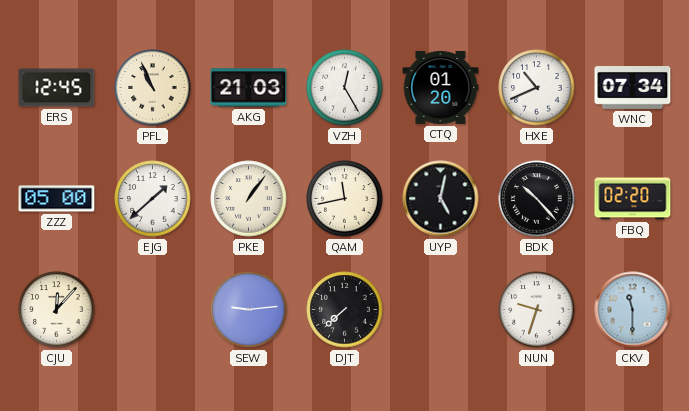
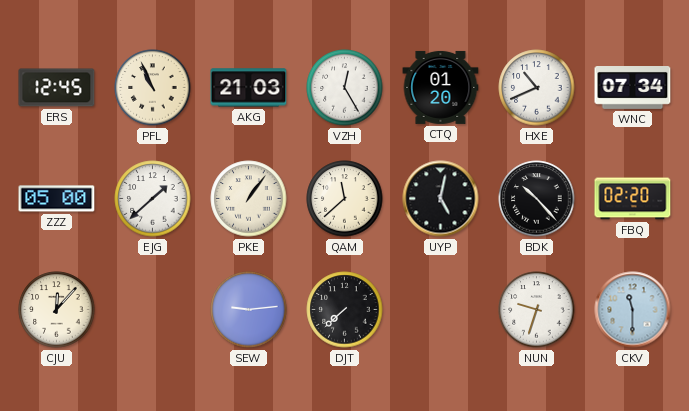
QAM: 11:43 -> 11:38 (345, 199)
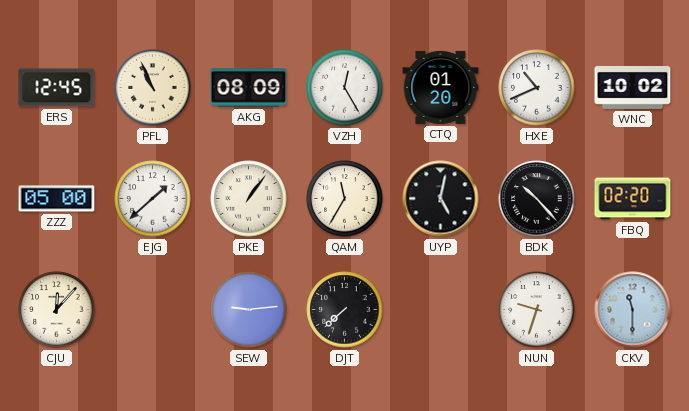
AKG: 21:03 -> 08:09 (249, 88)
WNC: 07:34 -> 10:02 (633, 88)
QAM: 11:38 -> 11:35 (345, 199)
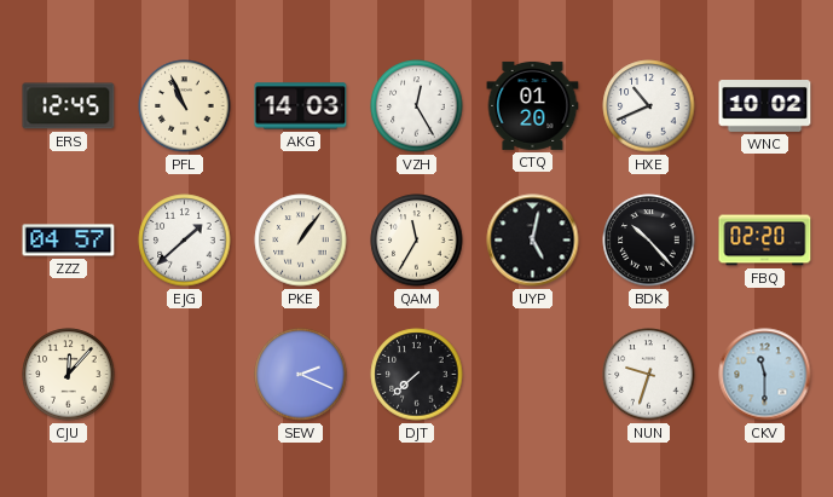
AKG: 08:09 -> 14:03 (301, 106)
ZZZ: 05:00 -> 04:57 (69, 241)
SEW: 9:14 -> 2:19 (301, 375)
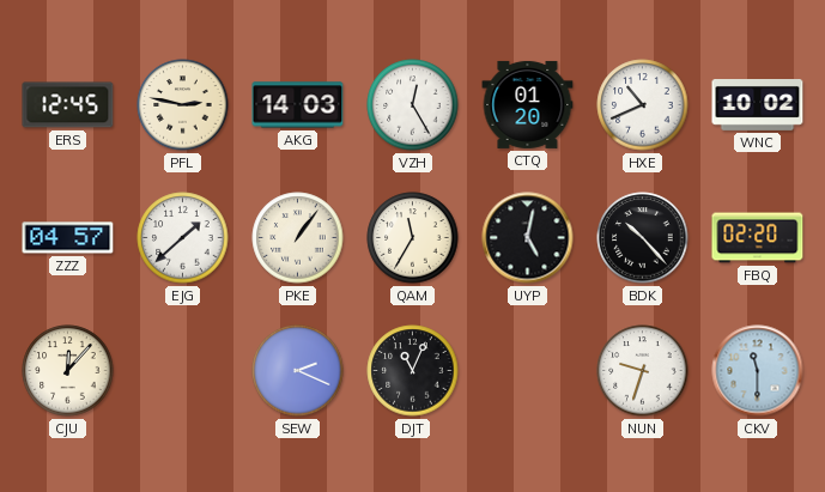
PFL: 10:56 -> 2:47 (183, 105)
DJT: 7:38 -> 11:04 (413, 371)
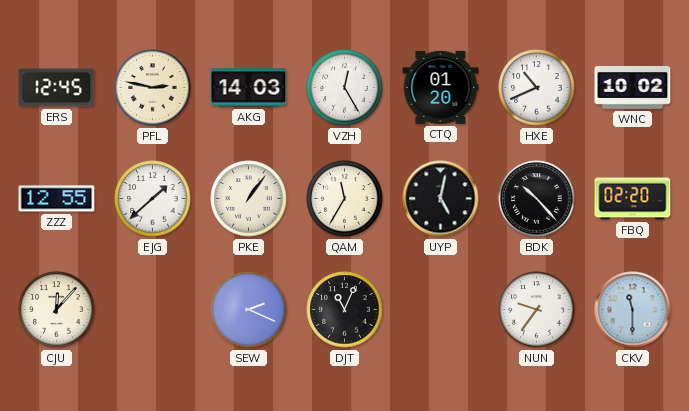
ZZZ: 04:57 -> 12:55 (57, 199)
NUN: 9:33 -> 9:36 (537, 310)
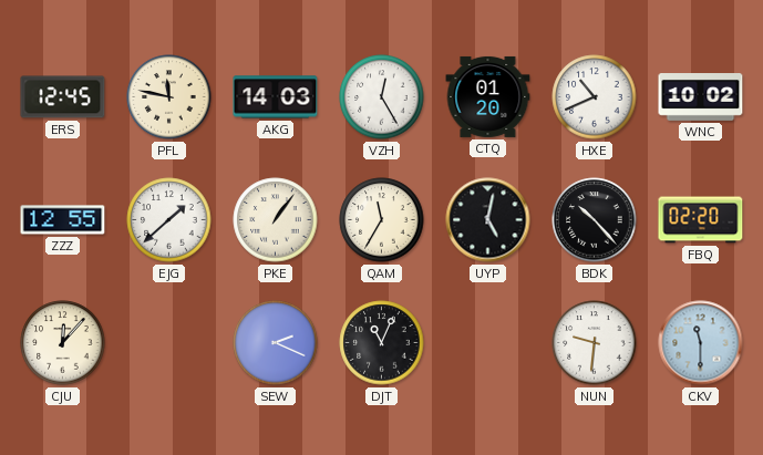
PFL: 2:47 -> 11:47 (169, 97)
NUN: 9:36 -> 9:31 (595, 343)
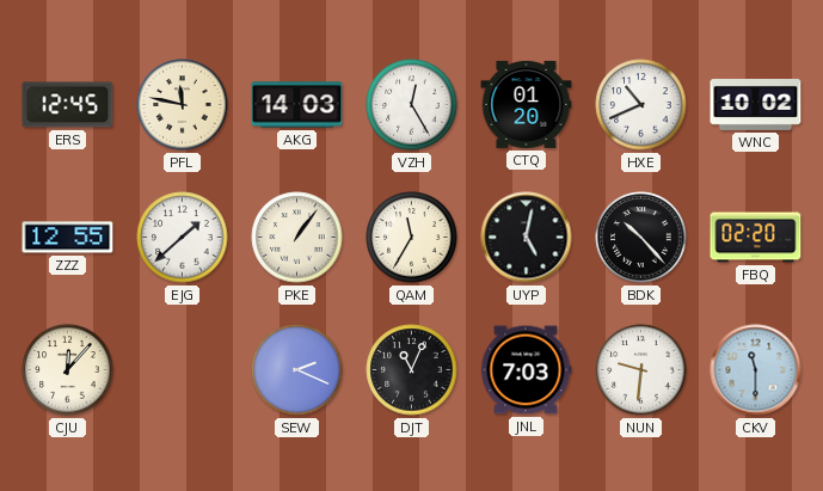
JNL: none -> 7:03 (527, 370)
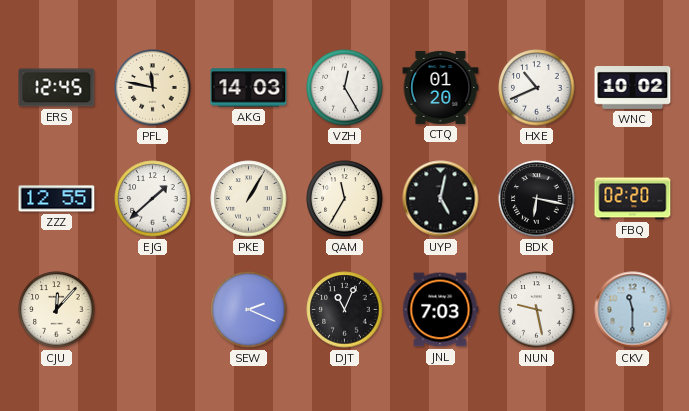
PKE: 1:06 -> 1:05 (249, 199)
BDK: 10:23 -> 6:17 (537, 199)
NUN: 9:31 -> 9:28 (537, 310)
